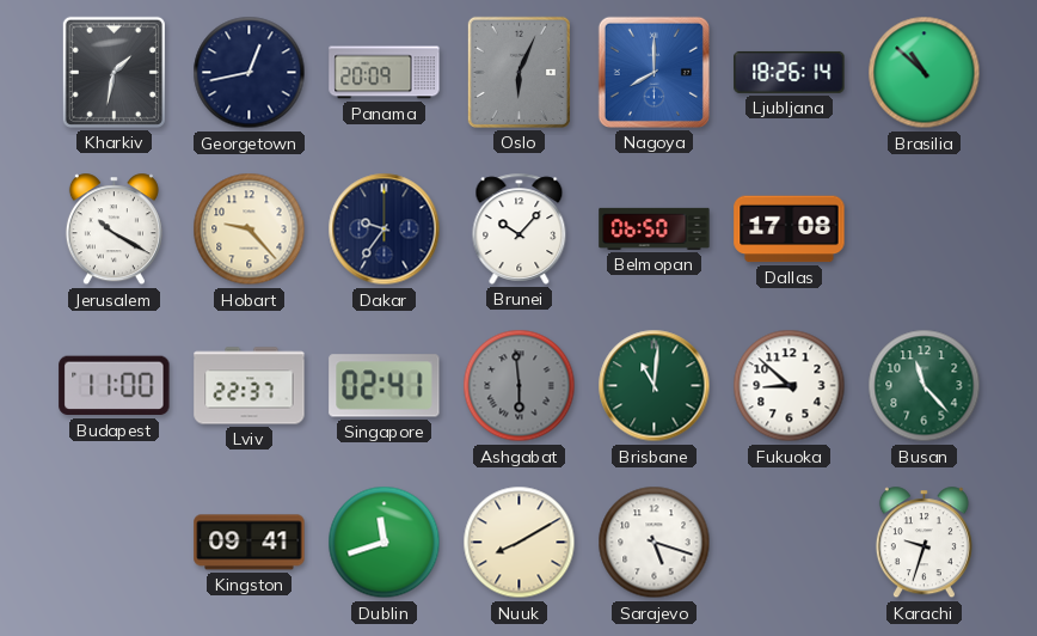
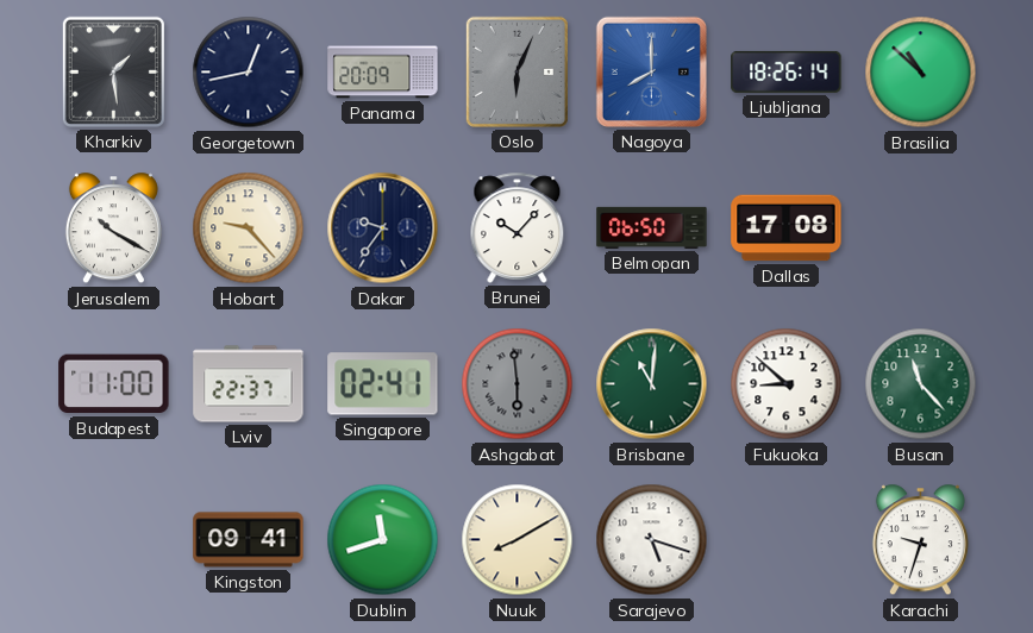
Kharkiv: 1:32 -> 1:29 (113, 71)
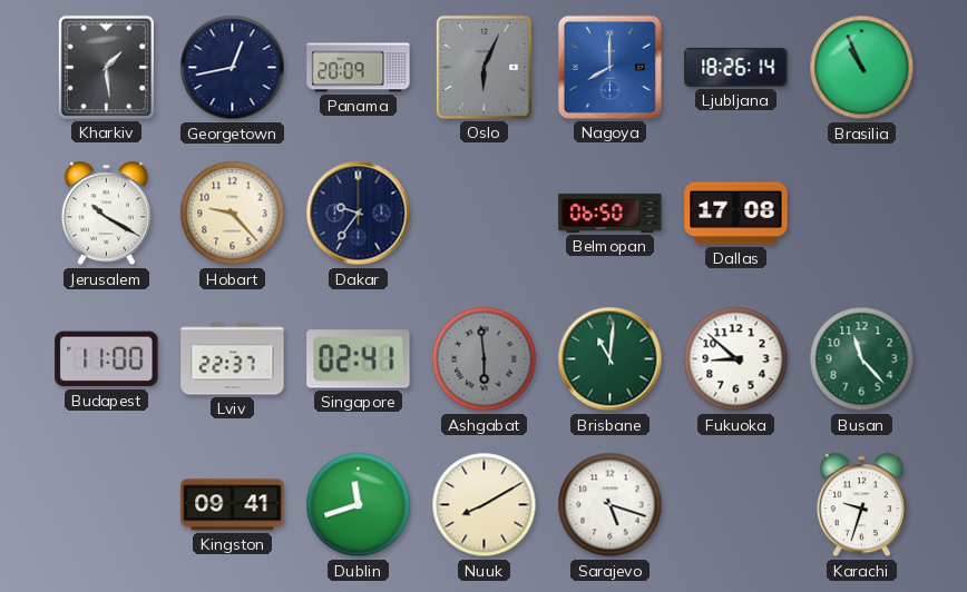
Brasilia: 10:52 -> 10:56 (862, 68)
Brunei: 10:07 -> none (518, 227)
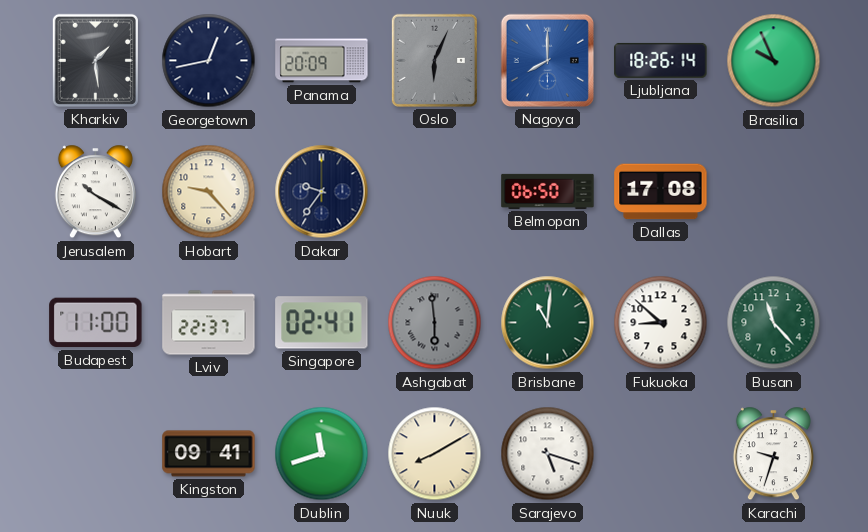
Brasilia: 10:56 -> 9:56 (774, 61)
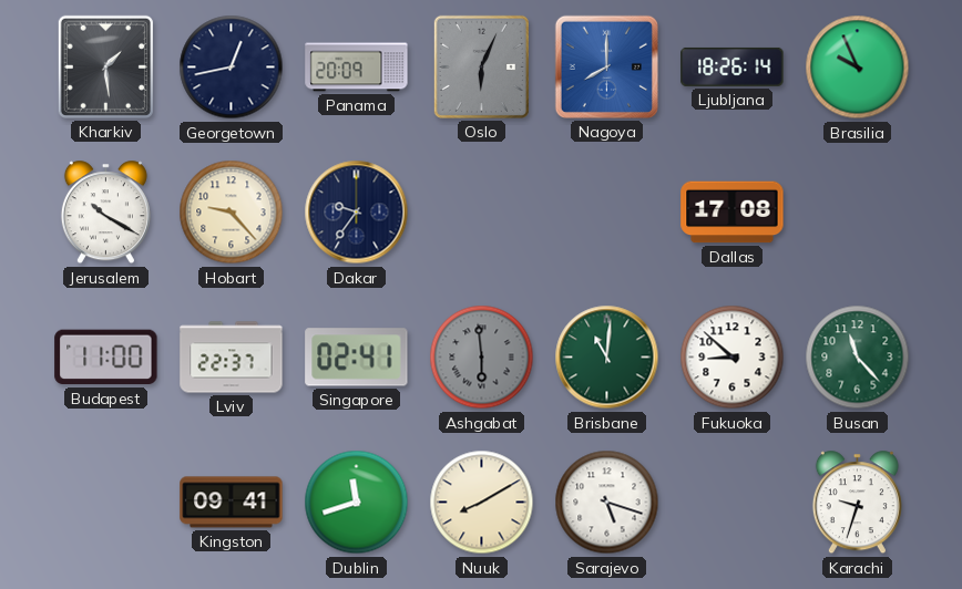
Belmopan: 06:50 -> none (548, 191)
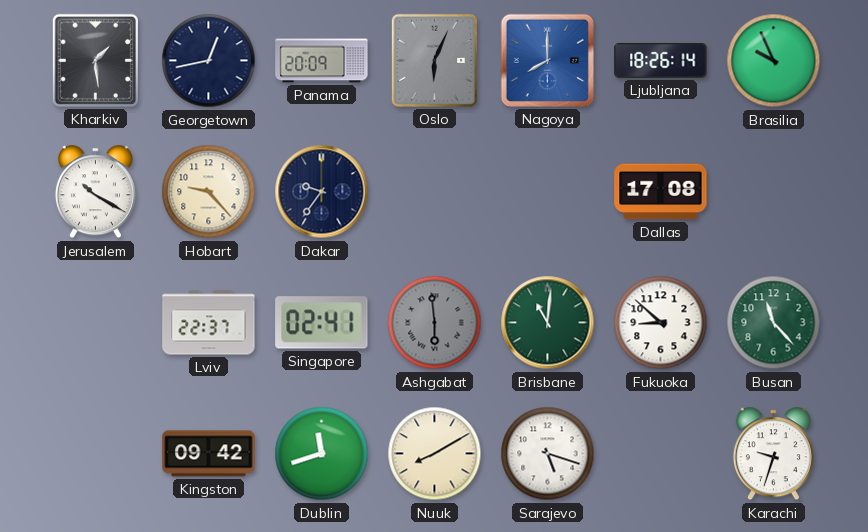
Budapest: 11:00 -> none (106, 358)
Kingston: 09:41 -> 09:42 (209, 454)
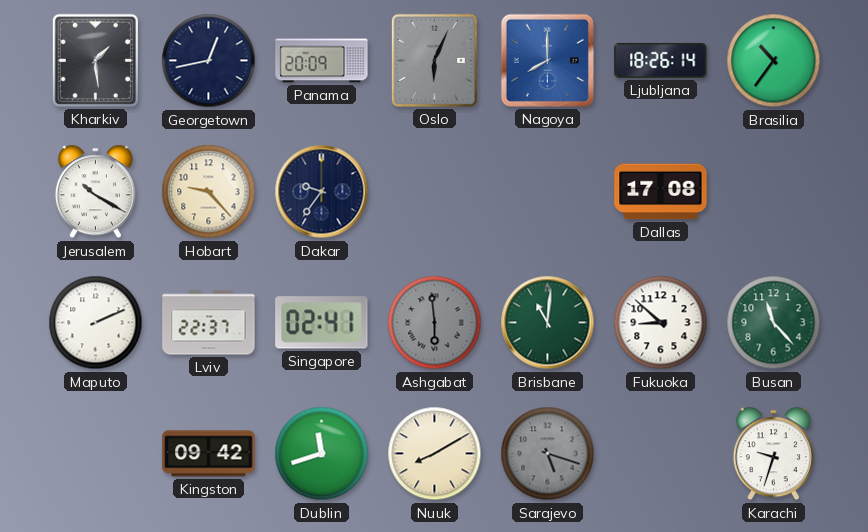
Brasilia: 9:56 -> 10:36 (774, 61)
Maputo: none -> 2:11 (96, 323)
Sarajevo dial: white -> grey (548, 454)
